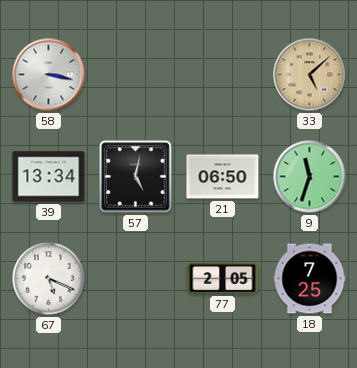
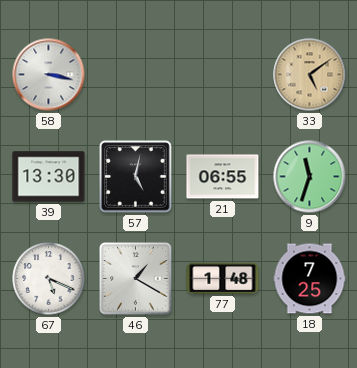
33: 5:08 -> 5:09 (310, 75)
39: 13:34 -> 13:30 (49, 177)
21: 06:50 -> 06:55 (223, 177)
46: none -> 1:20 (136, 279)
77: 2:05 -> 1:48 (223, 278)
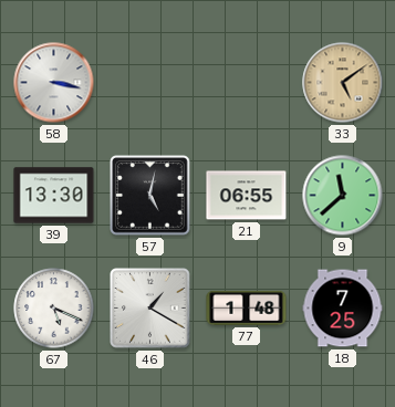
9: 11:33 -> 11:38 (343, 196)
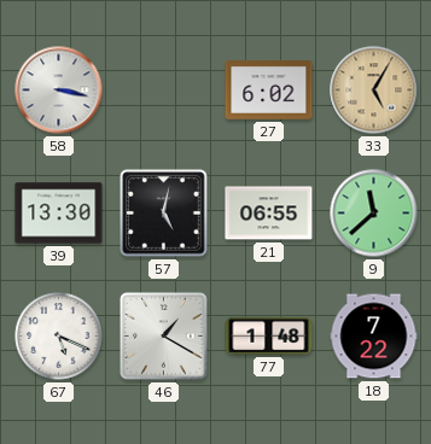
27: none -> 6:02 (269, 90)
33: 5:09 -> 5:05 (374, 90)
18: 7:25 -> 7:22 (374, 337)
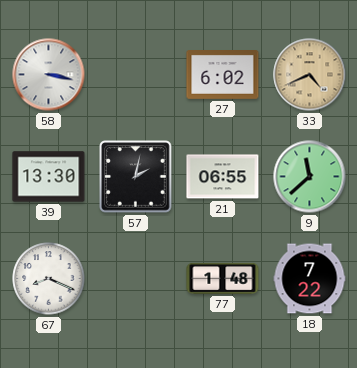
33: 5:05 -> 4:41 (310, 75)
57: 5:02 -> 2:02 (136, 177)
67: 5:19 -> 8:19 (49, 279)
46: 1:20 -> none (164, 337)
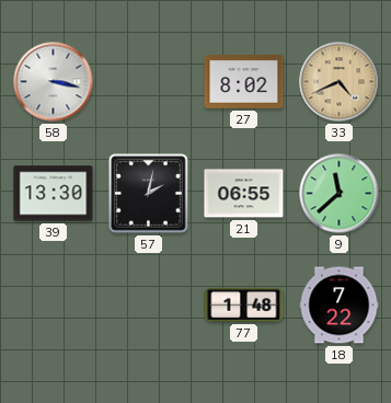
27: 6:02 -> 8:02 (244, 82)
67: 8:19 -> none (49, 279)
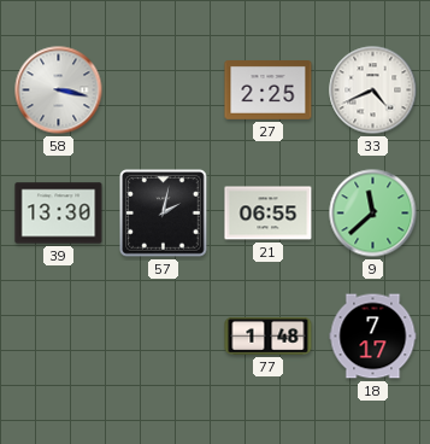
27: 8:02 -> 2:25 (269, 90)
33 dial: champagne -> white (373, 90)
18: 7:22 -> 7:17 (373, 337)
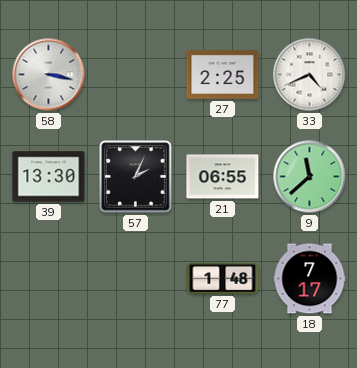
57: 2:02 -> 2:04 (136, 177)
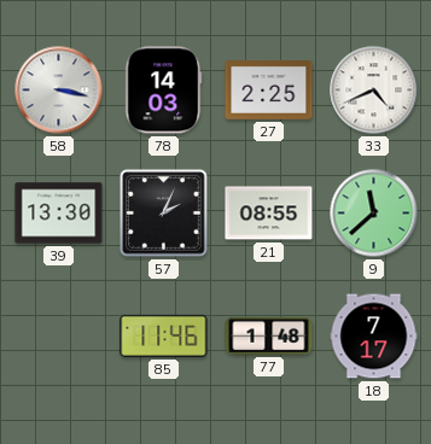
78: none -> 14:03 (164, 90)
21: 06:55 -> 08:55 (269, 214)
85: none -> 11:46 (164, 335)
